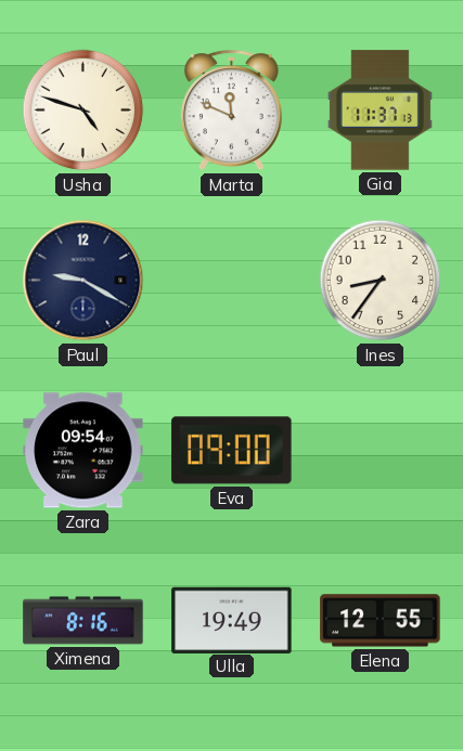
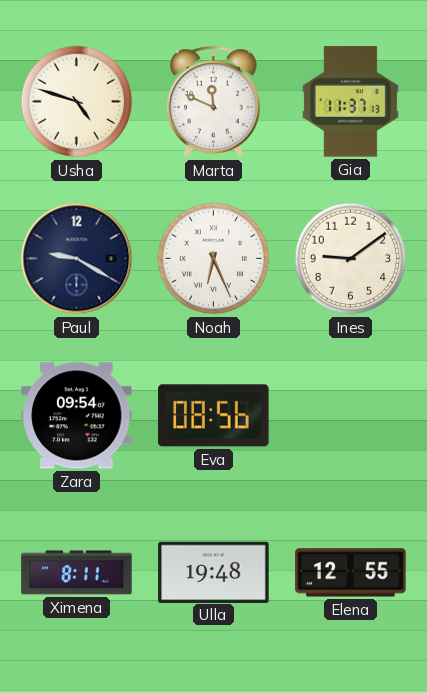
Noah: none -> 6:26 (214, 259)
Ines: 8:36 -> 9:09 (351, 259)
Eva: 09:00 -> 08:56 (214, 416)
Ximena: 8:16 -> 8:11 (77, 573)
Ulla: 19:49 -> 19:48 (214, 572)
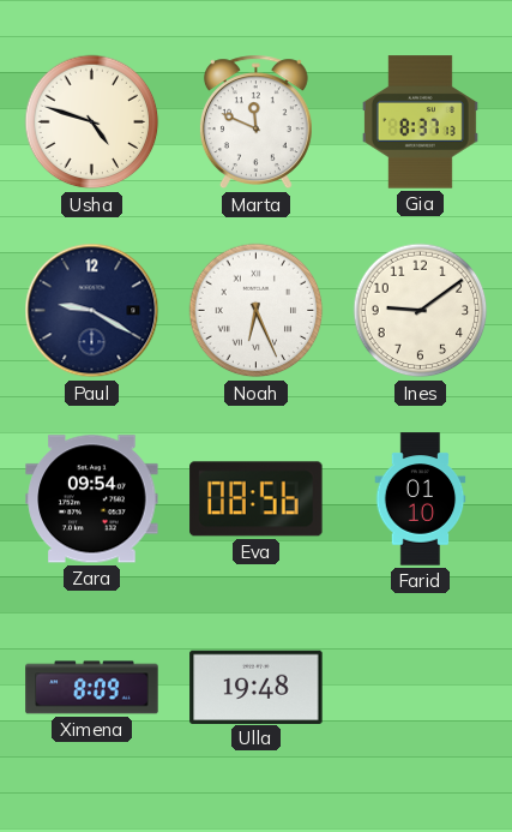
Gia: 11:37 -> 8:37 (420, 122)
Farid: none -> 01:10 (421, 499)
Ximena: 8:11 -> 8:09 (92, 688)
Elena: 12:55 -> none (351, 573)
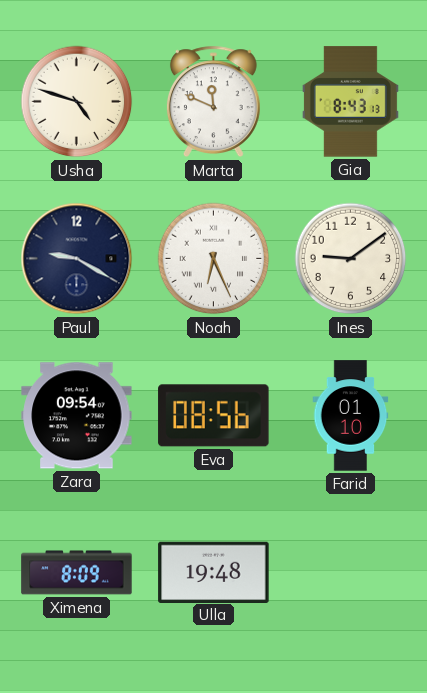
Gia: 8:37 -> 8:43 (350, 102)
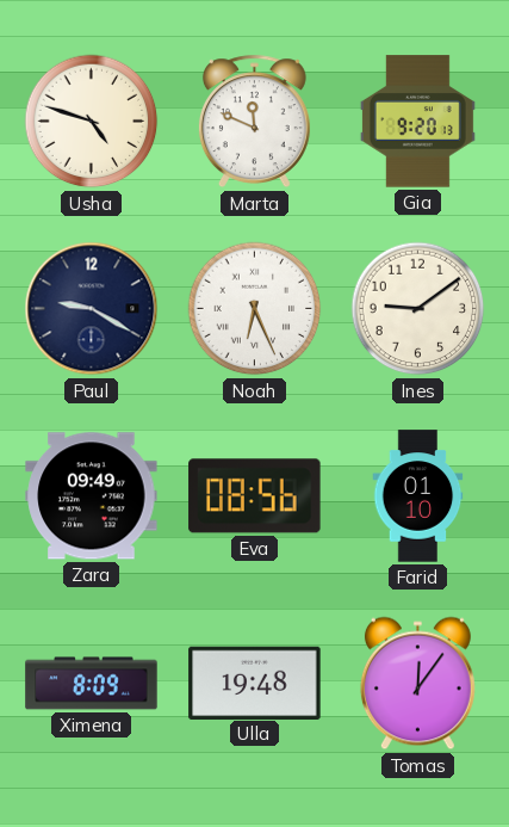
Gia: 8:43 -> 9:20 (417, 122)
Zara: 09:54 -> 09:49 (92, 496)
Tomas: none -> 12:06 (417, 684)
